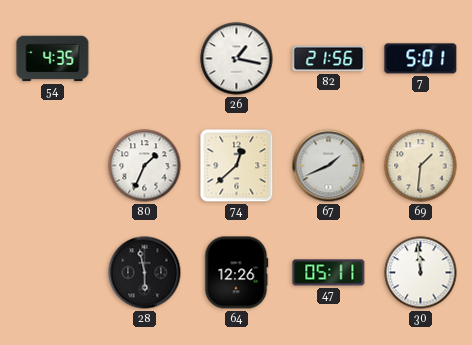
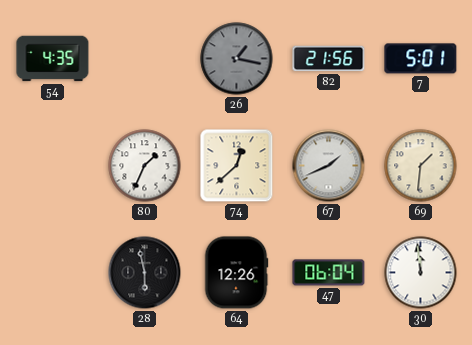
26 dial: white -> grey (237, 59)
47: 05:11 -> 06:04 (329, 273)
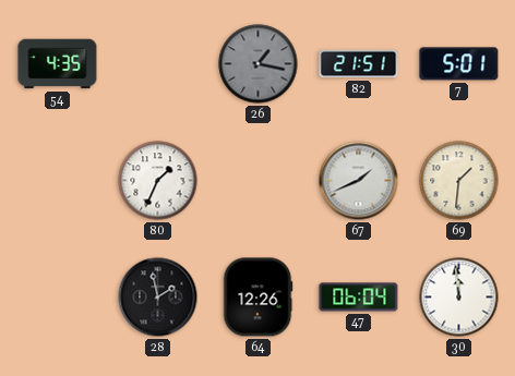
82: 21:56 -> 21:51 (359, 64)
74: 12:38 -> none (237, 166)
28: 5:58 -> 1:58 (158, 298)
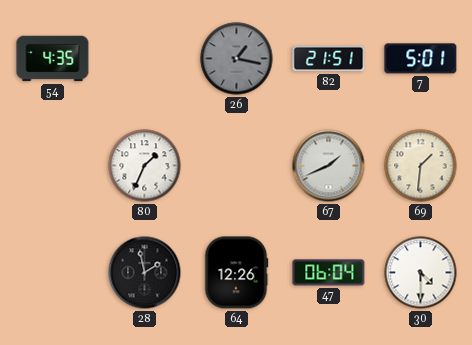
30: 11:59 -> 4:30 (421, 273)
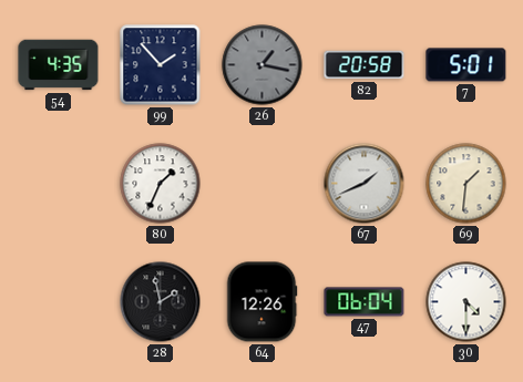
99: none -> 1:53 (161, 65)
82: 21:51 -> 20:58 (365, 65)
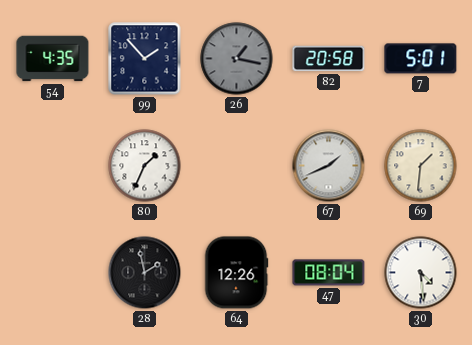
47: 06:04 -> 08:04 (329, 273)
30: 4:30 -> 4:29 (421, 273)
